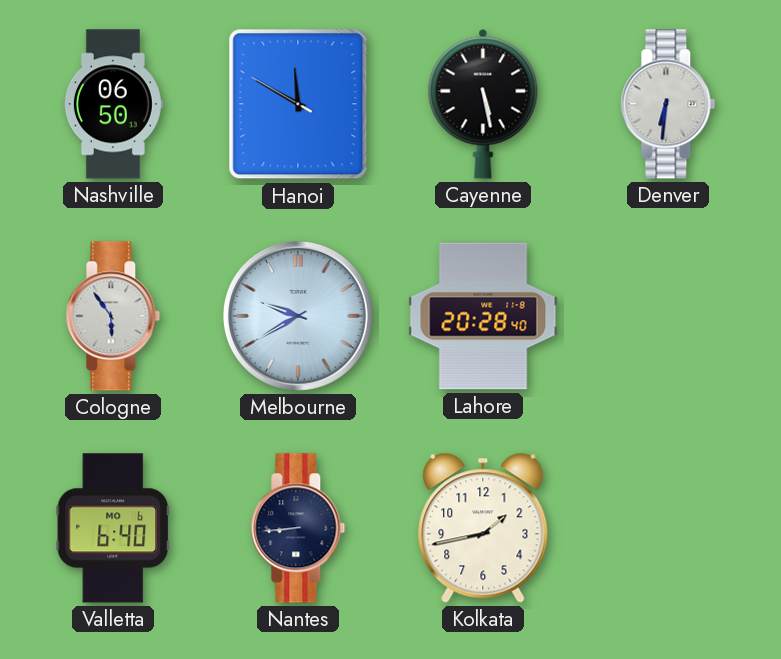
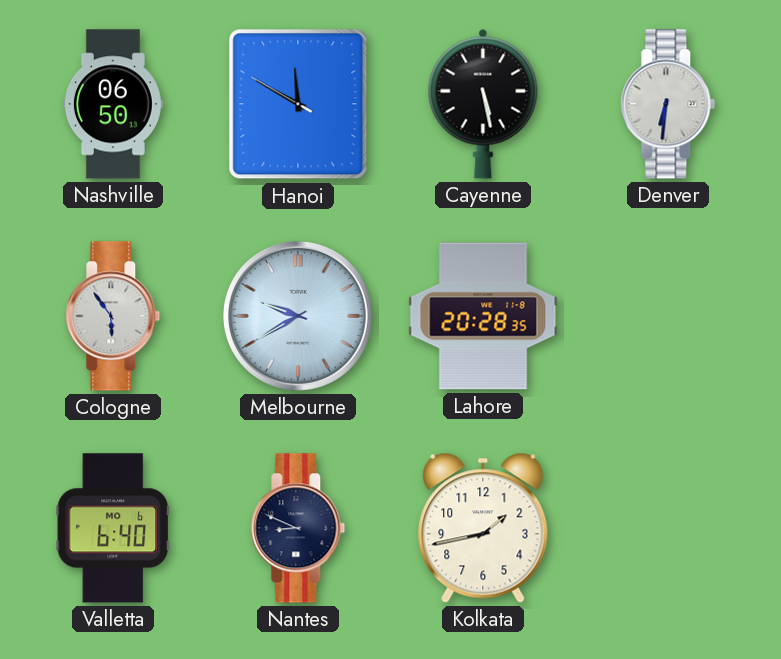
Lahore: 20:28:40 -> 20:28:35 (483, 316)
Nantes: 8:44 -> 8:49 (298, 528)
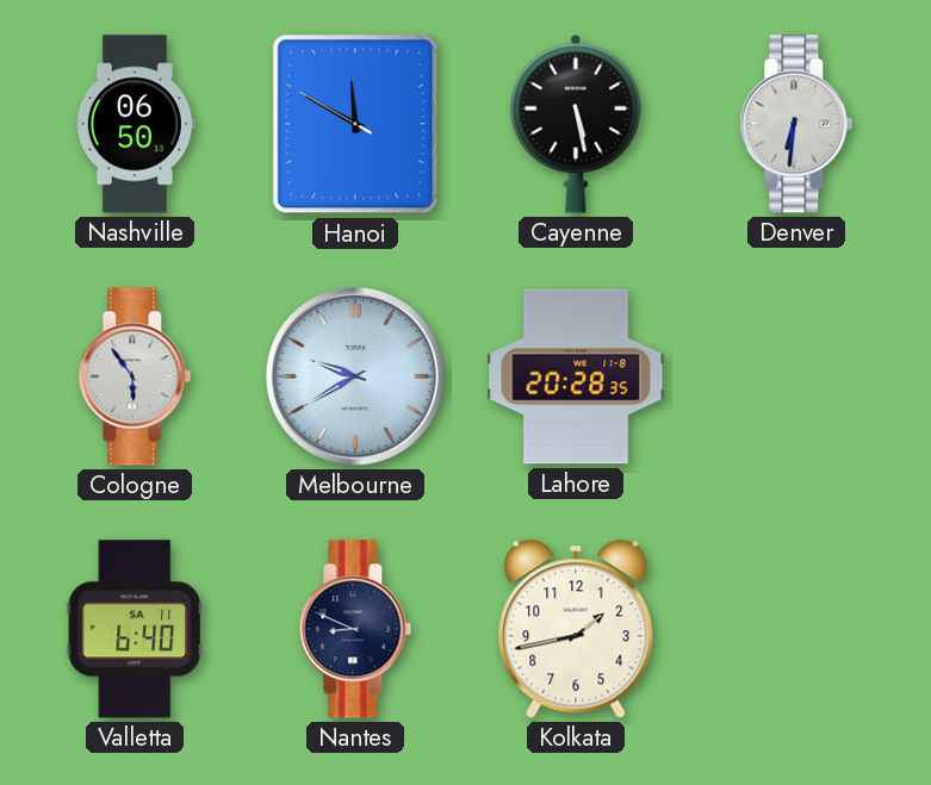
Valletta date: MO 6 -> SA 11 (134, 629)
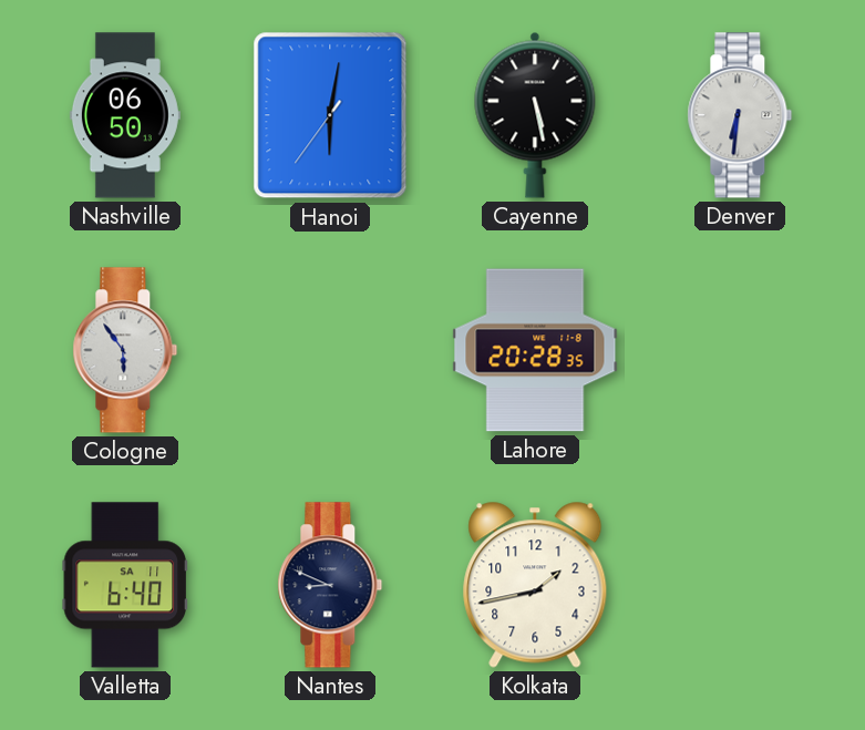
Hanoi: 11:49 -> 6:01 (330, 115)
Melbourne: 9:40 -> none (355, 376)
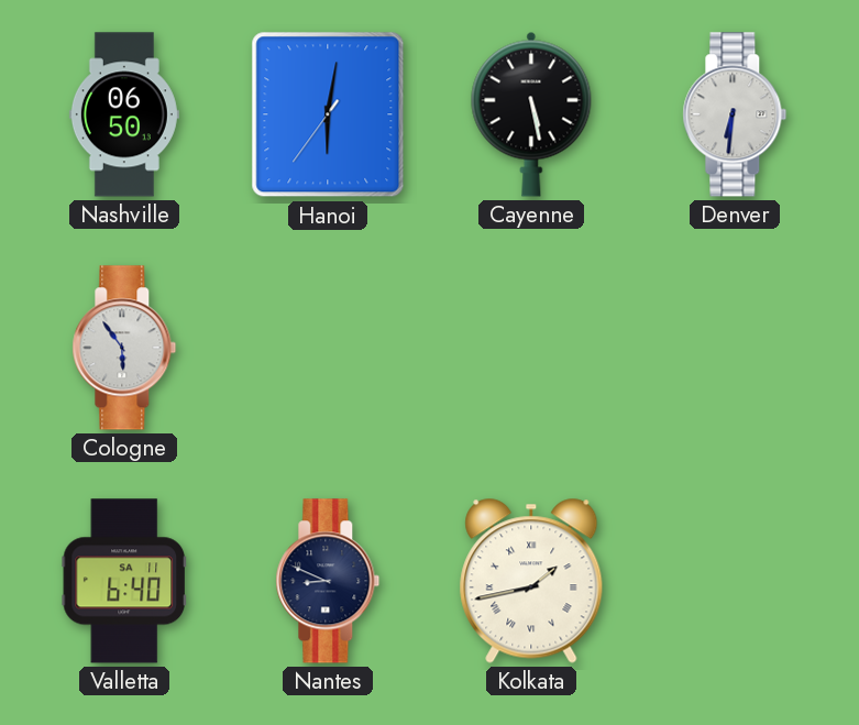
Lahore: 20:28 -> none (535, 350)
Kolkata numerals: Arabic -> Roman (531, 581)
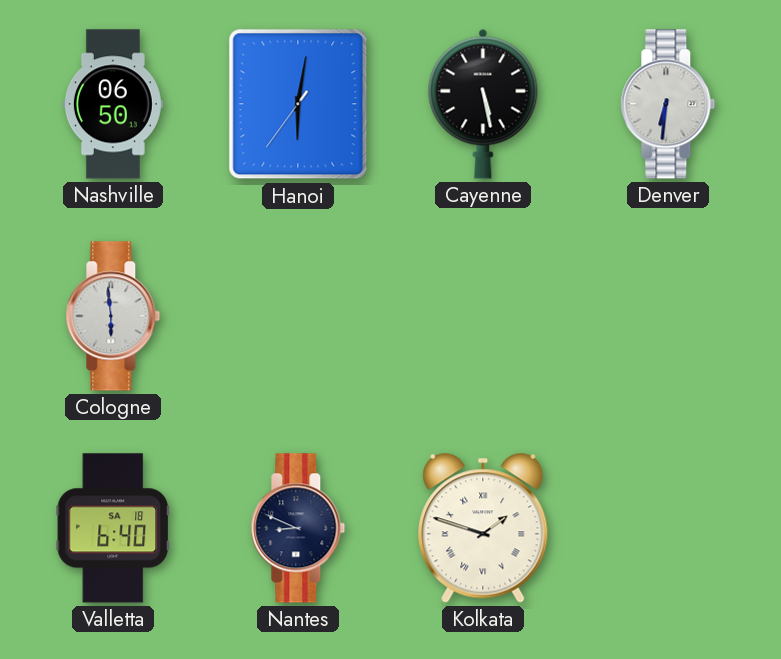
Cologne: 5:54 -> 5:59 (113, 316)
Valletta date: SA 11 -> SA 18 (112, 528)
Kolkata: 1:43 -> 1:48 (483, 528)
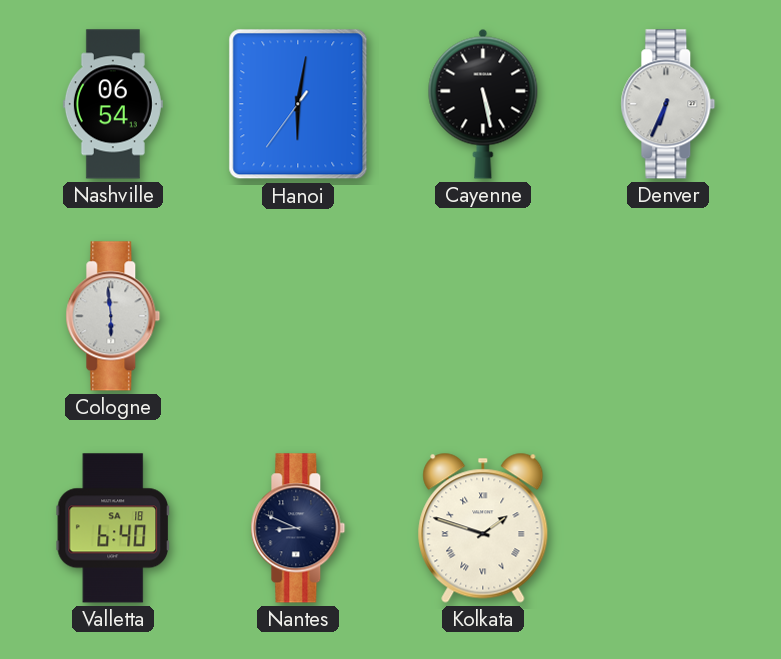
Nashville: 06:50 -> 06:54 (113, 104)
Denver: 6:31 -> 6:34 (668, 104)
